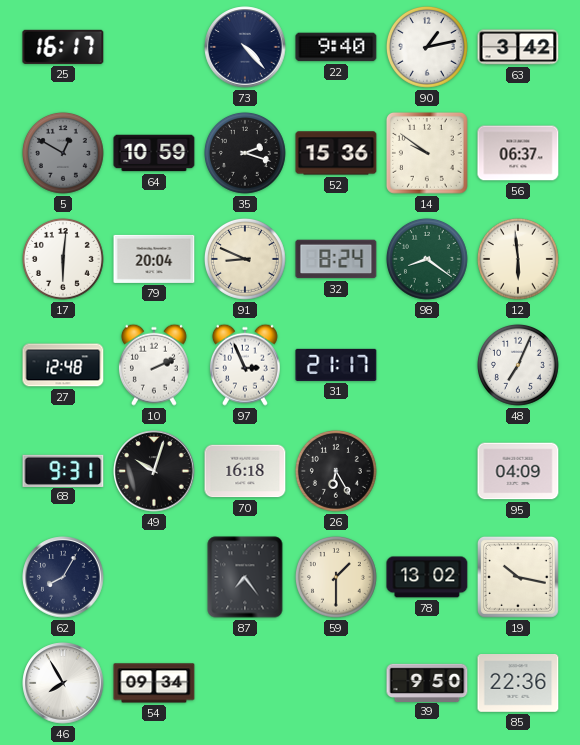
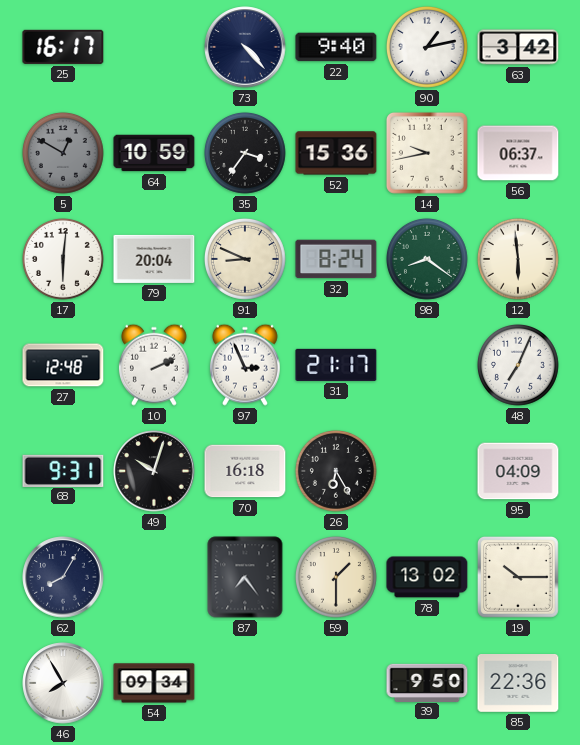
35: 2:18 -> 3:36 (245, 153)
14: 9:51 -> 9:43 (427, 153)
19: 10:17 -> 10:15 (518, 577)
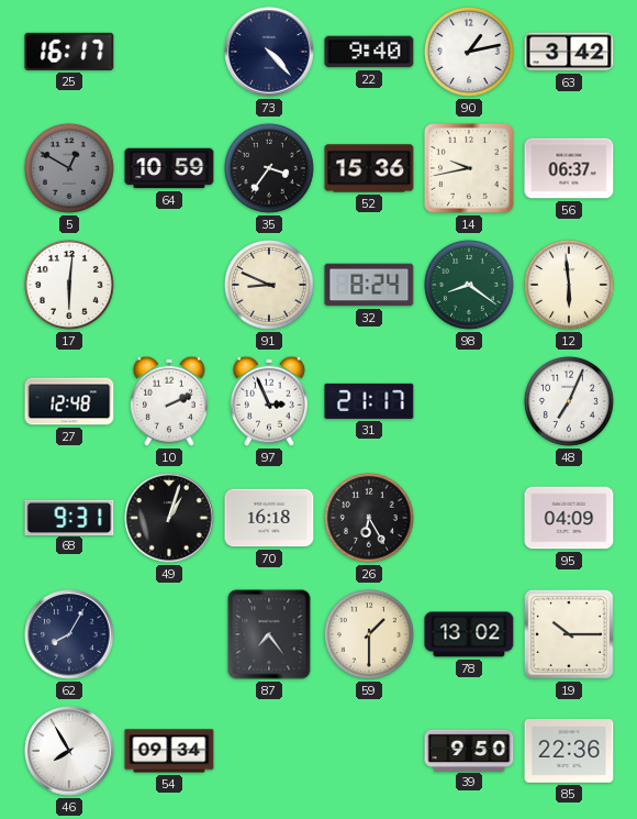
79: 20:04 -> none (154, 259)
49: 10:03 -> 1:03 (169, 518)
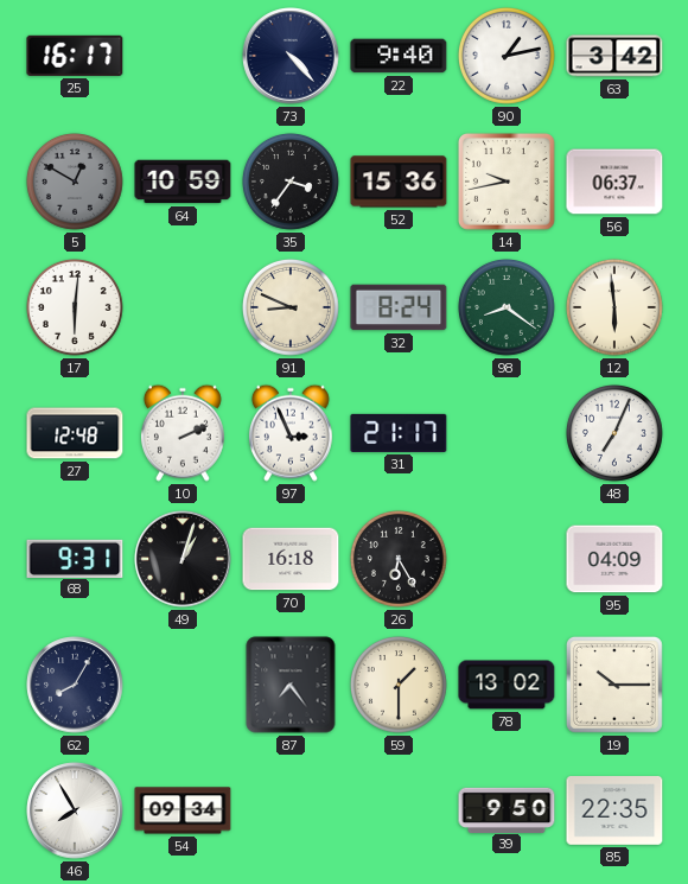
85: 22:36 -> 22:35 (614, 812)
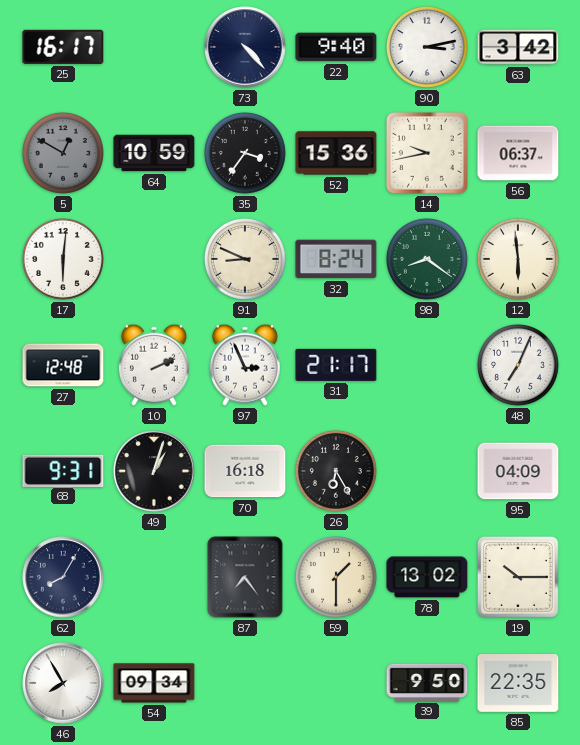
90: 1:13 -> 3:13 (427, 47)
